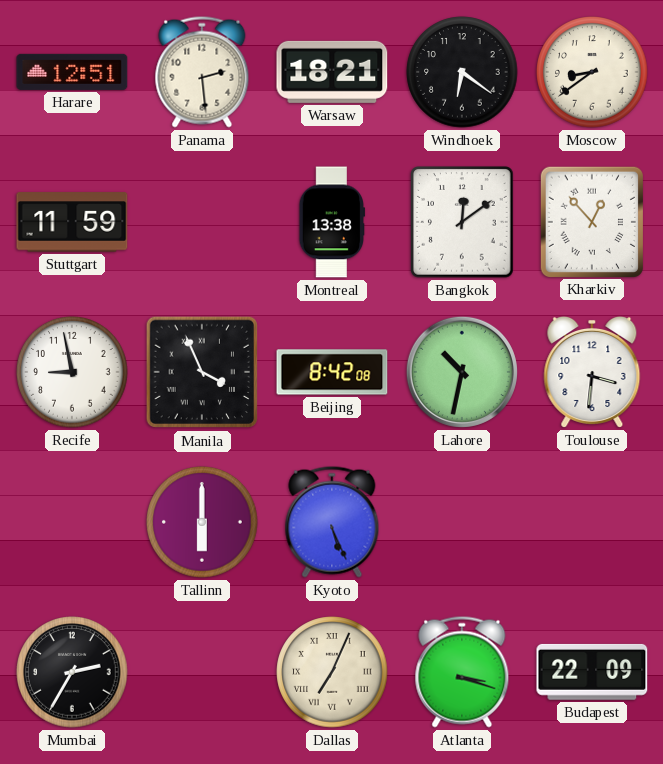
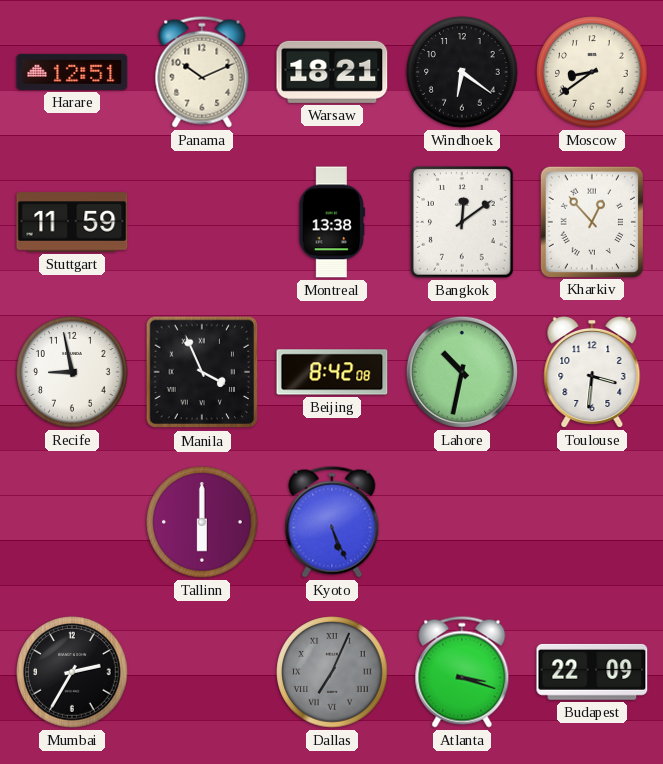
Panama: 2:29 -> 10:11 (202, 72)
Dallas dial: cream -> grey (332, 672)
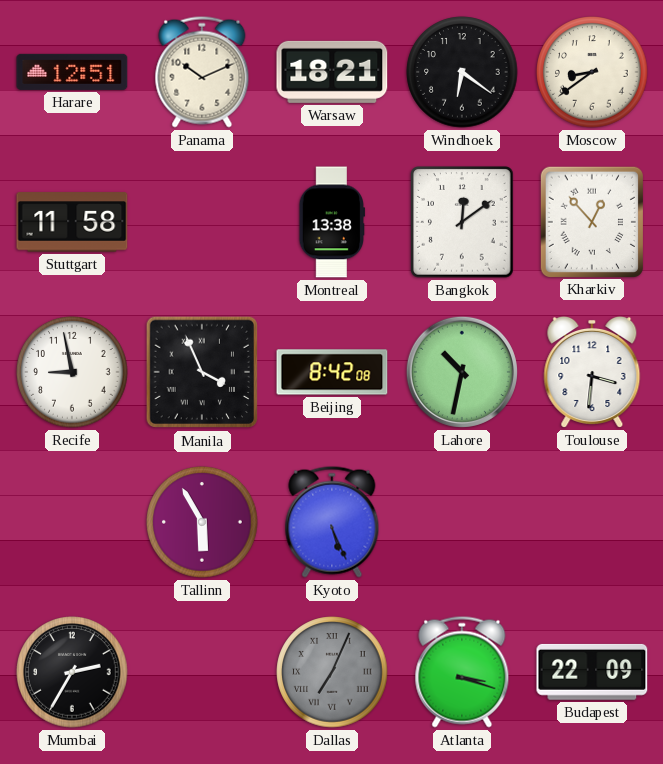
Stuttgart: 11:59 -> 11:58 (72, 222)
Tallinn: 6:00 -> 5:55 (202, 522)
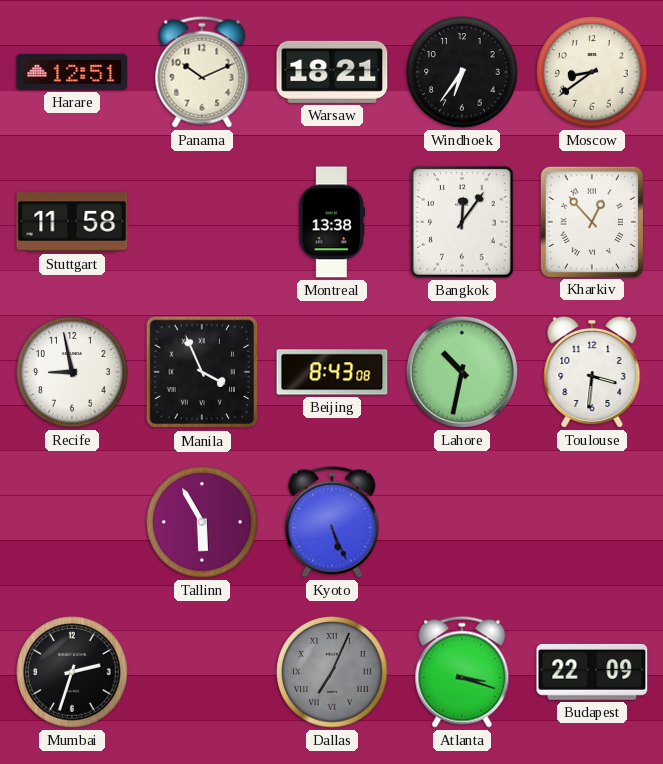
Windhoek: 6:21 -> 6:36 (462, 72)
Bangkok: 12:09 -> 12:06 (463, 223)
Beijing: 8:42 -> 8:43 (332, 372)
Mumbai: 2:35 -> 2:33 (72, 672)
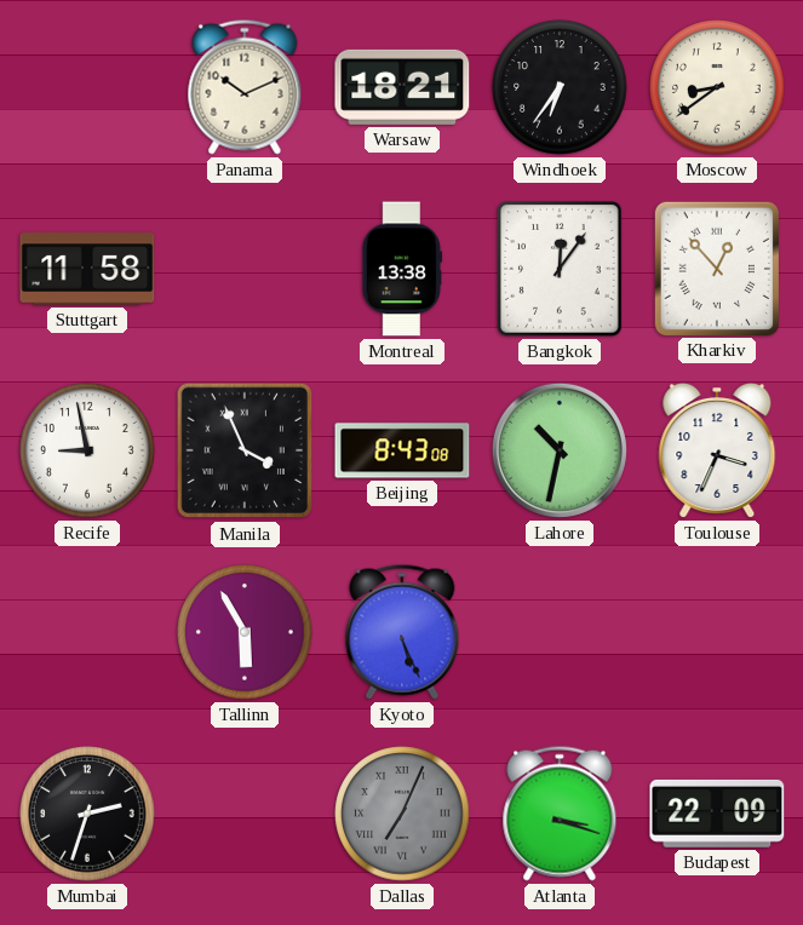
Harare: 12:51 -> none (72, 72)
Toulouse: 3:31 -> 3:34 (717, 450)
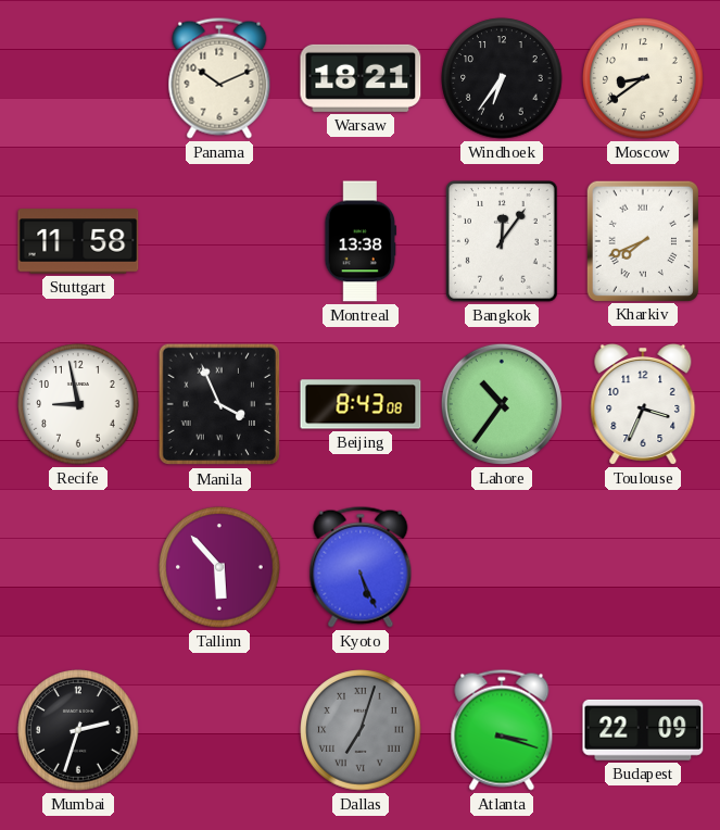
Kharkiv: 12:53 -> 7:41 (642, 240)
Lahore: 10:32 -> 10:36 (502, 404)
Tallinn: 5:55 -> 5:53 (219, 567)
Dallas: 7:04 -> 7:03 (361, 730)
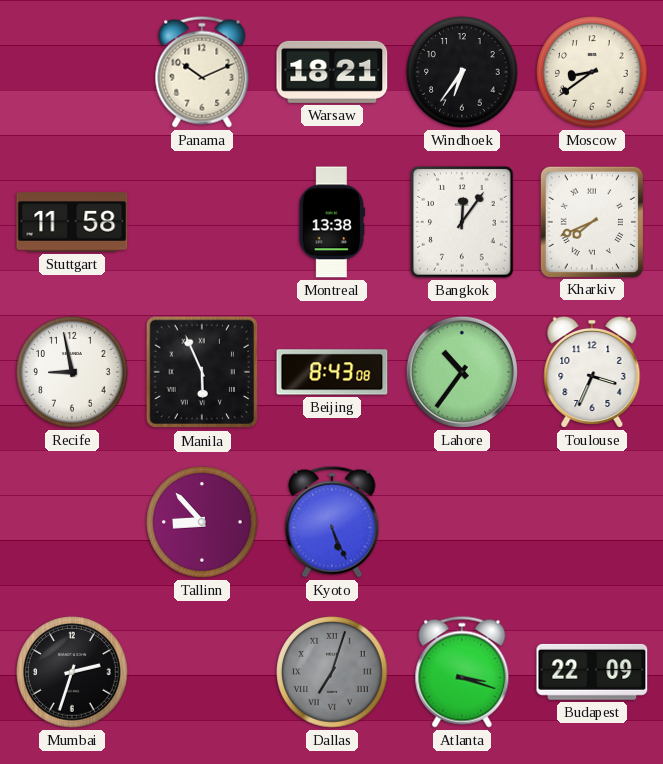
Manila: 3:56 -> 5:56 (202, 372)
Tallinn: 5:53 -> 8:53 (202, 522)
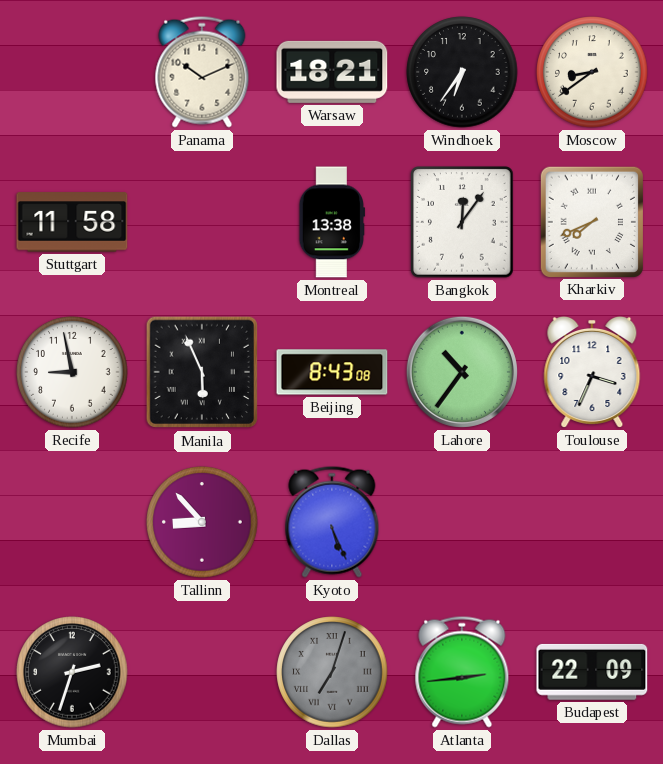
Atlanta: 3:18 -> 2:44 (462, 672)
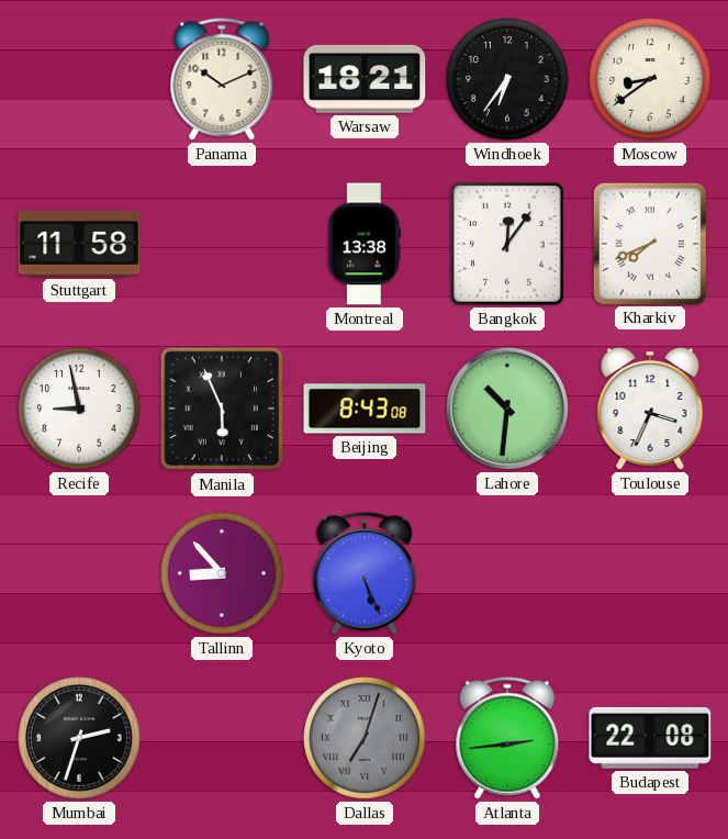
Lahore: 10:36 -> 10:31 (507, 409)
Budapest: 22:09 -> 22:08 (650, 738)
